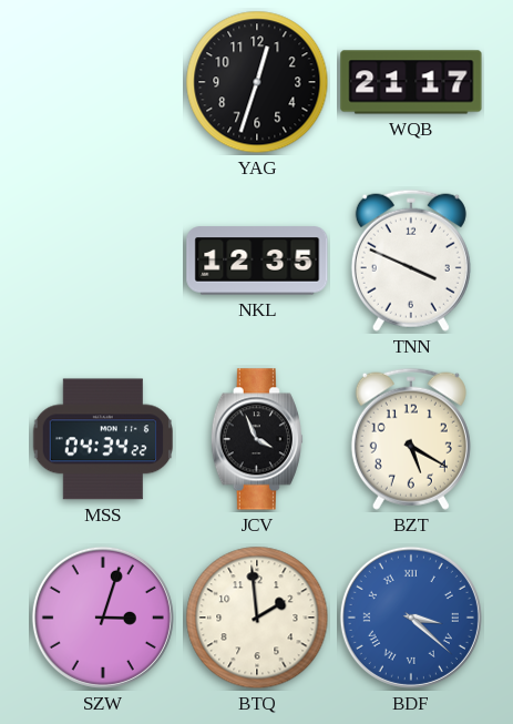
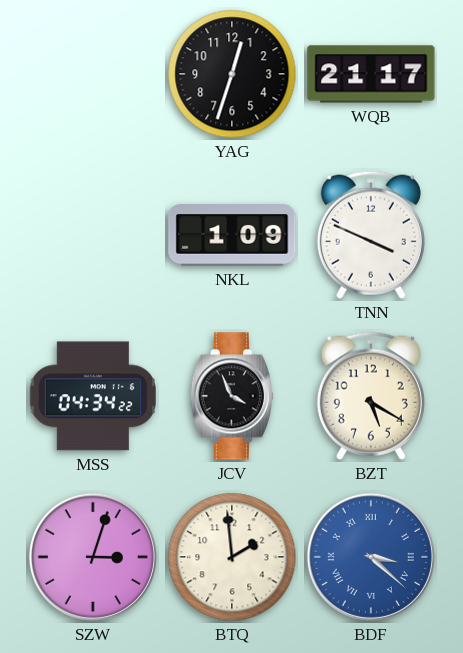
NKL: 12:35 -> 1:09 (232, 235)
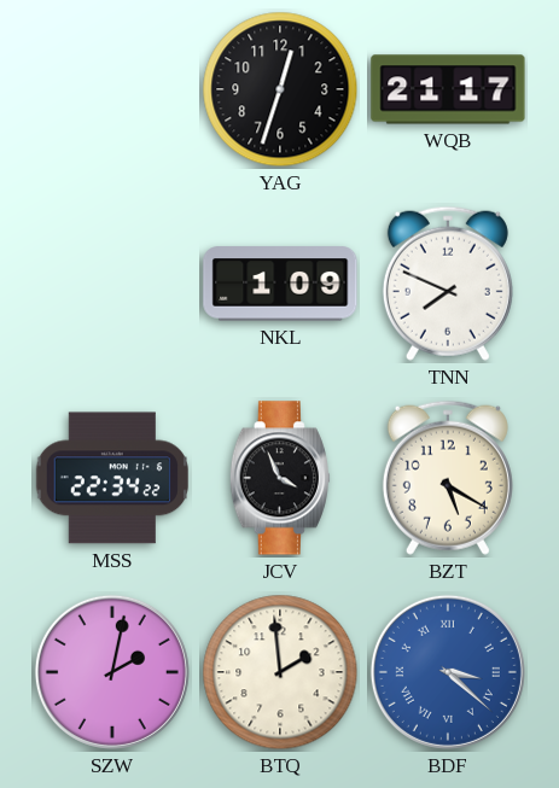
TNN: 3:49 -> 7:49 (448, 284)
MSS: 04:34 -> 22:34 (112, 478)
SZW: 3:03 -> 2:02 (112, 672)
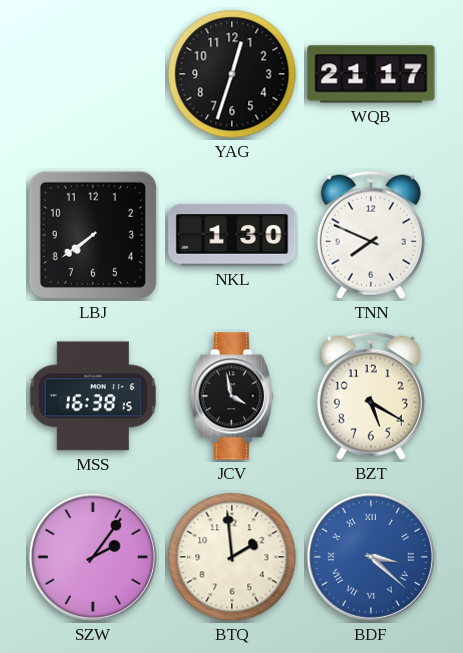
LBJ: none -> 7:39 (93, 235)
NKL: 1:09 -> 1:30 (232, 235)
MSS: 22:34 -> 16:38 (93, 396)
JCV: 3:56 -> 3:58 (232, 396)
SZW: 2:02 -> 2:06 (93, 557)
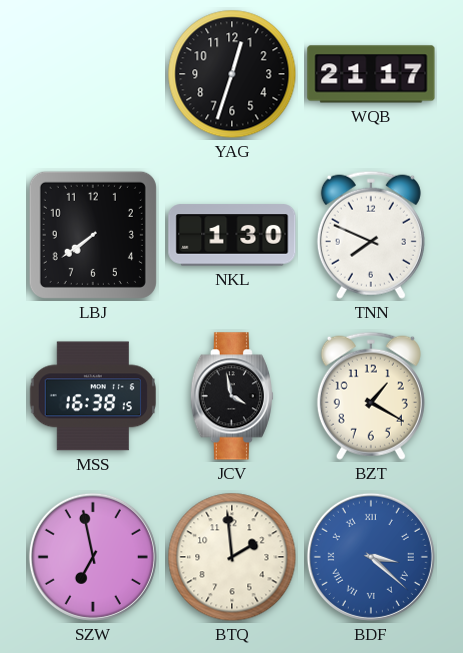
BZT: 5:20 -> 1:20 (371, 396)
SZW: 2:06 -> 6:58 (93, 557)
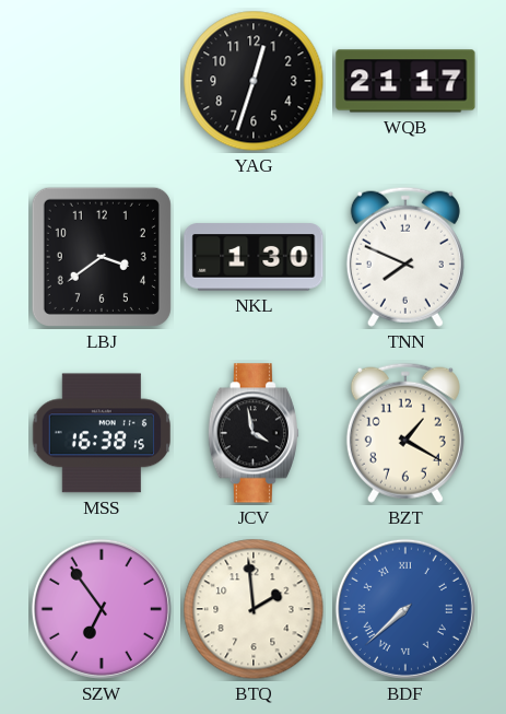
LBJ: 7:39 -> 3:39 (102, 257)
SZW: 6:58 -> 6:54 (102, 609)
BDF: 3:22 -> 7:38 (405, 609)
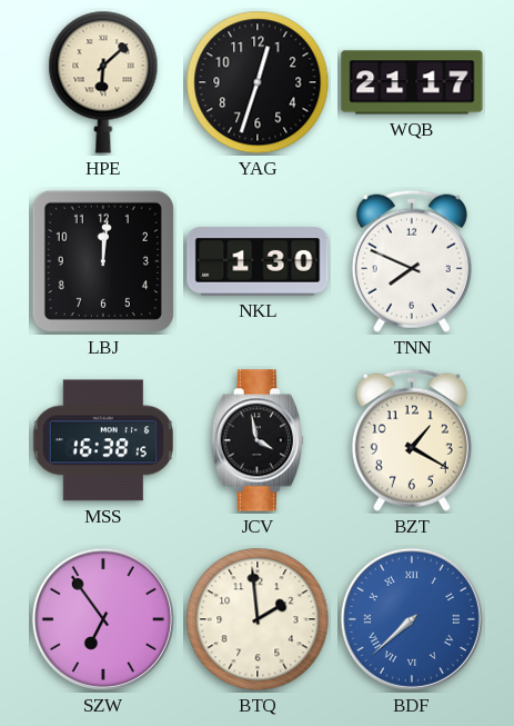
HPE: none -> 6:08 (103, 82)
LBJ: 3:39 -> 12:01 (103, 261)
